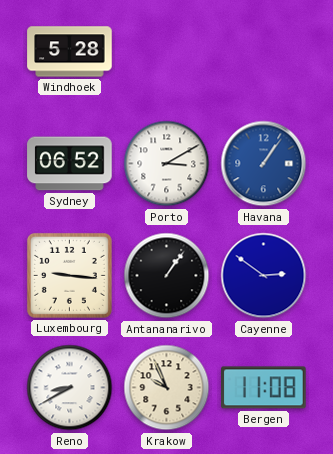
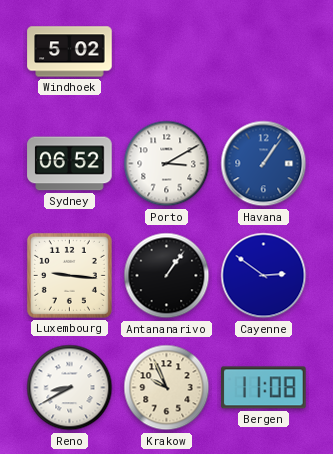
Windhoek: 5:28 -> 5:02 (70, 52)
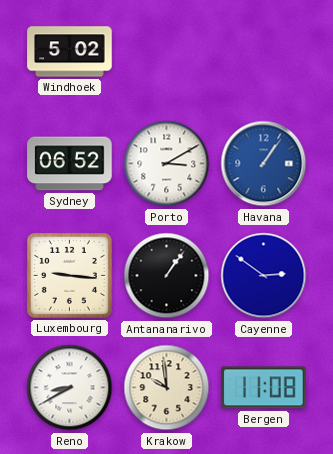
Krakow: 9:56 -> 9:59 (167, 388)
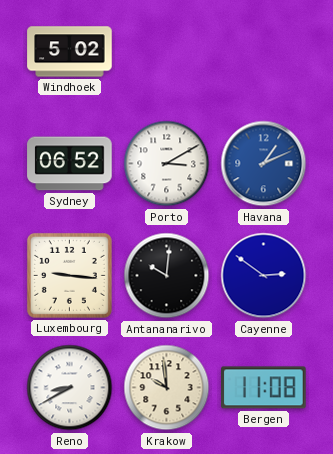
Havana: 1:06 -> 1:11 (264, 164)
Antananarivo: 1:06 -> 10:01 (167, 276)
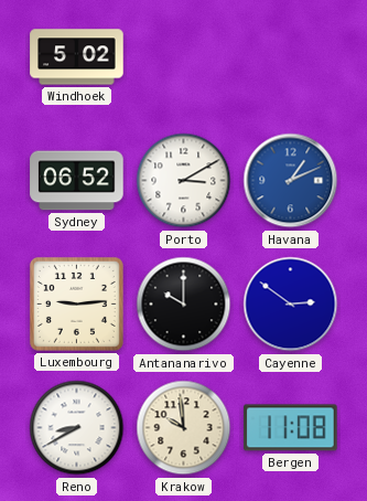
Luxembourg: 9:16 -> 9:14 (76, 303)
Antananarivo: 10:01 -> 10:00 (184, 305)
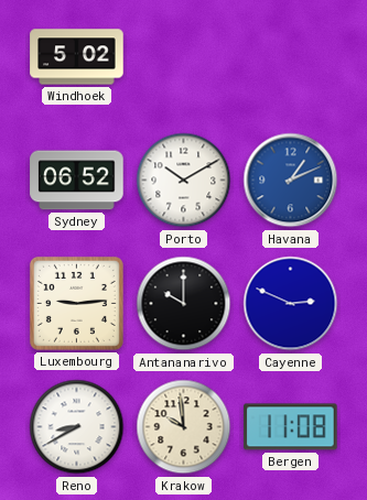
Porto: 3:10 -> 10:10 (184, 181)
Cayenne: 2:51 -> 2:49 (291, 304)
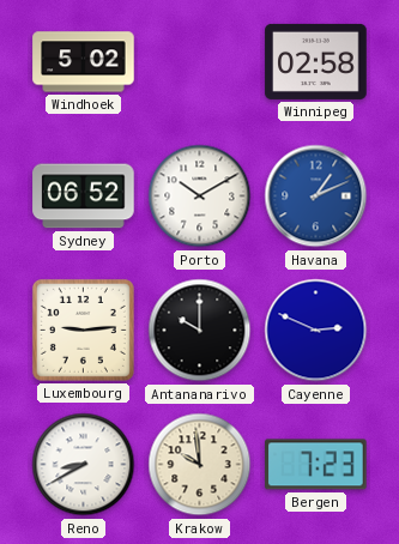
Winnipeg: none -> 02:58 (316, 61)
Bergen: 11:08 -> 7:23 (316, 465)
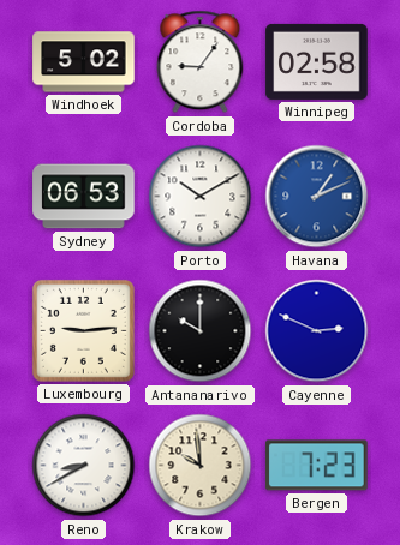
Cordoba: none -> 9:06 (201, 62)
Sydney: 06:52 -> 06:53 (84, 197)
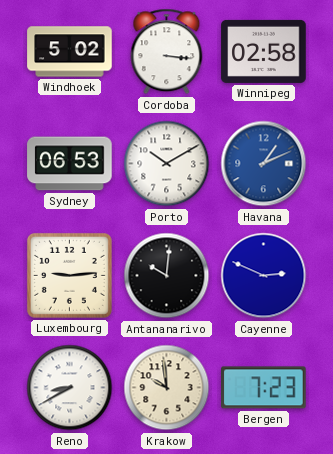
Cordoba: 9:06 -> 3:16 (167, 52)
Antananarivo: 10:00 -> 10:01 (167, 276)
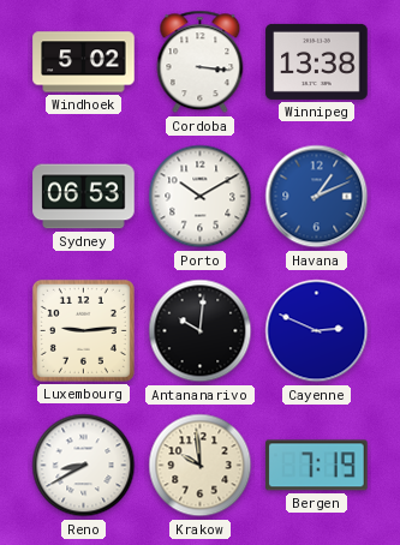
Winnipeg: 02:58 -> 13:38 (317, 61)
Bergen: 7:23 -> 7:19 (317, 466)
